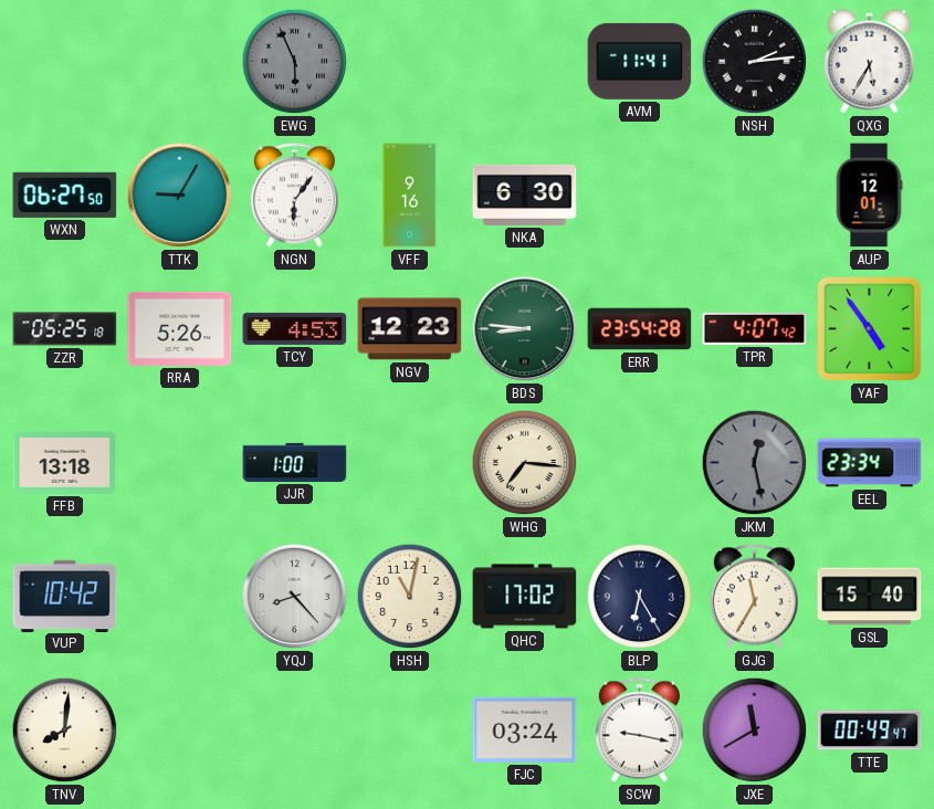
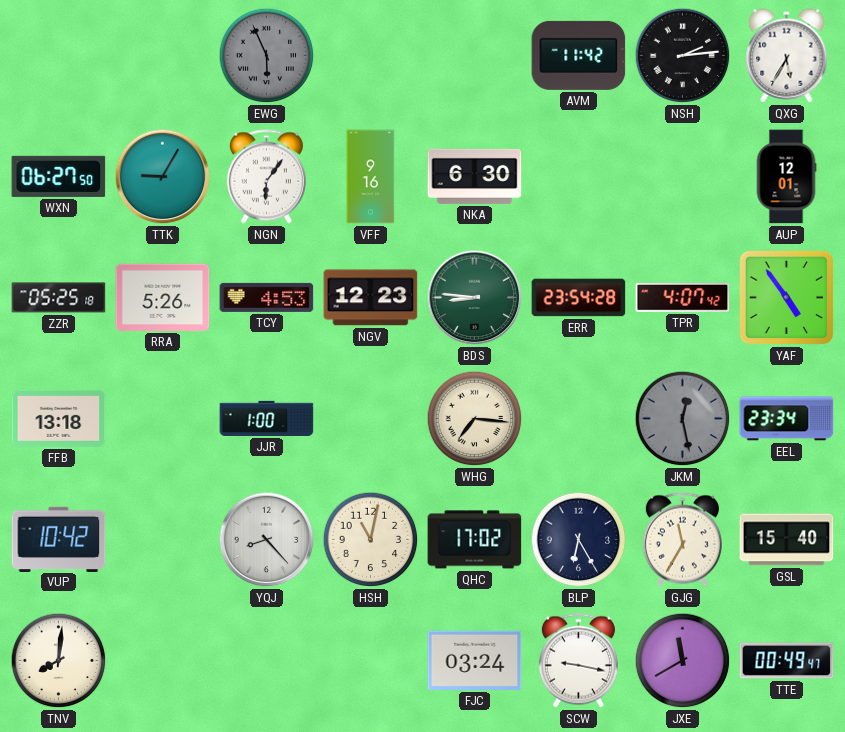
AVM: 11:41 -> 11:42 (579, 55)
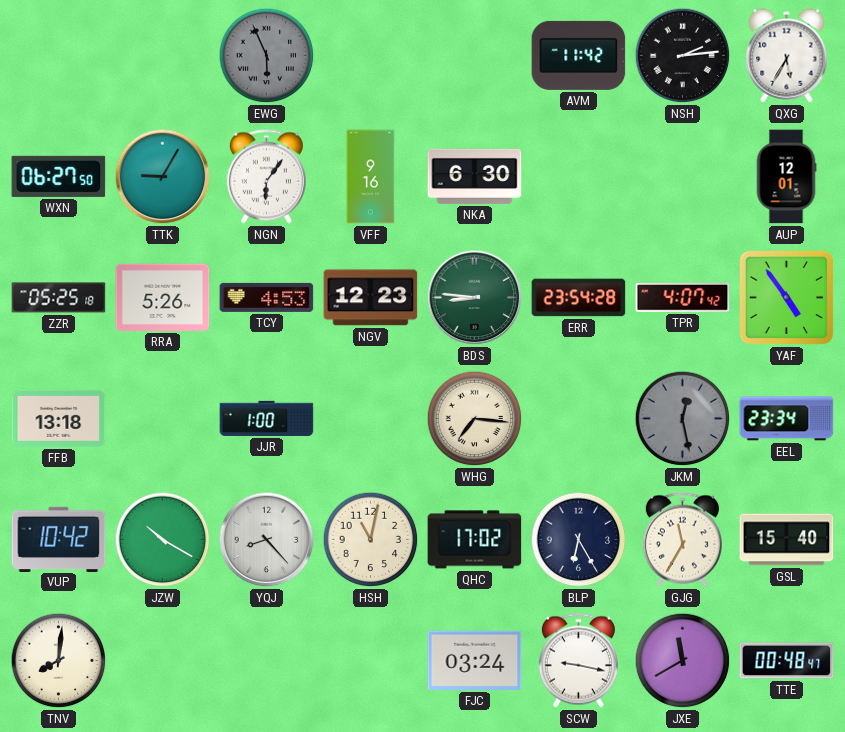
JZW: none -> 10:20 (163, 540)
TTE: 00:49 -> 00:48 (787, 661)
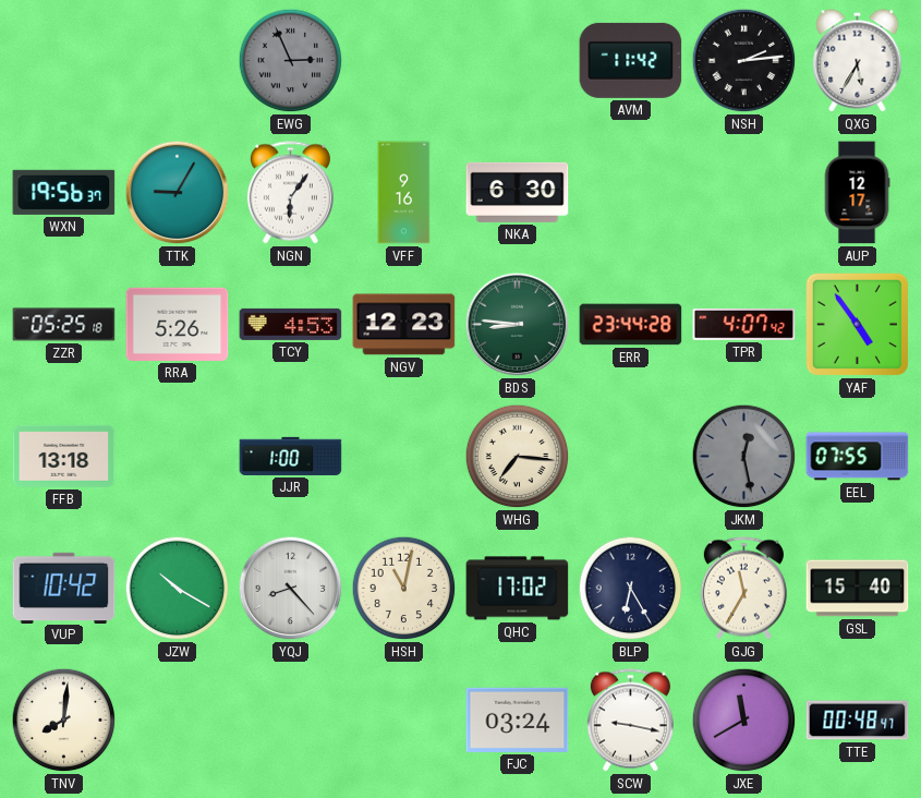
EWG: 5:56 -> 2:56 (291, 61)
WXN: 06:27 -> 19:56 (64, 192)
AUP: 12:01 -> 12:17 (857, 193)
ERR: 23:54 -> 23:44 (631, 325)
EEL: 23:34 -> 07:55 (858, 457)
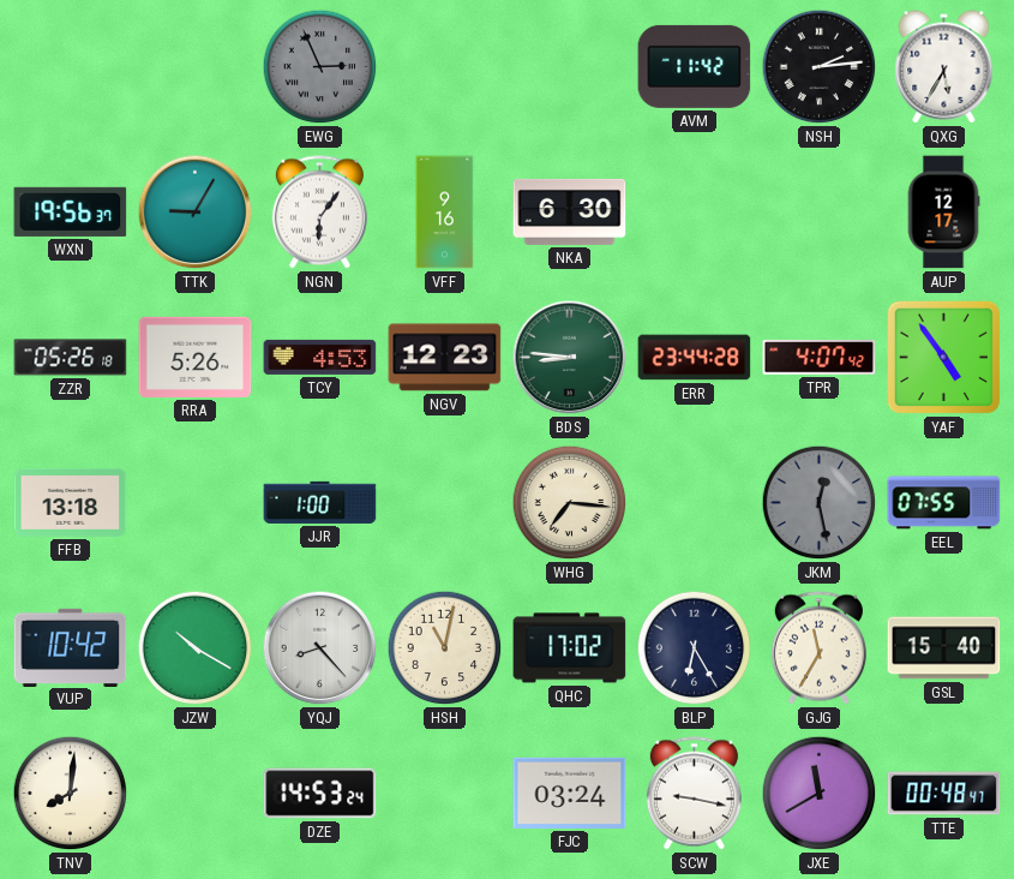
ZZR: 05:25 -> 05:26 (71, 358)
DZE: none -> 14:53 (320, 794)
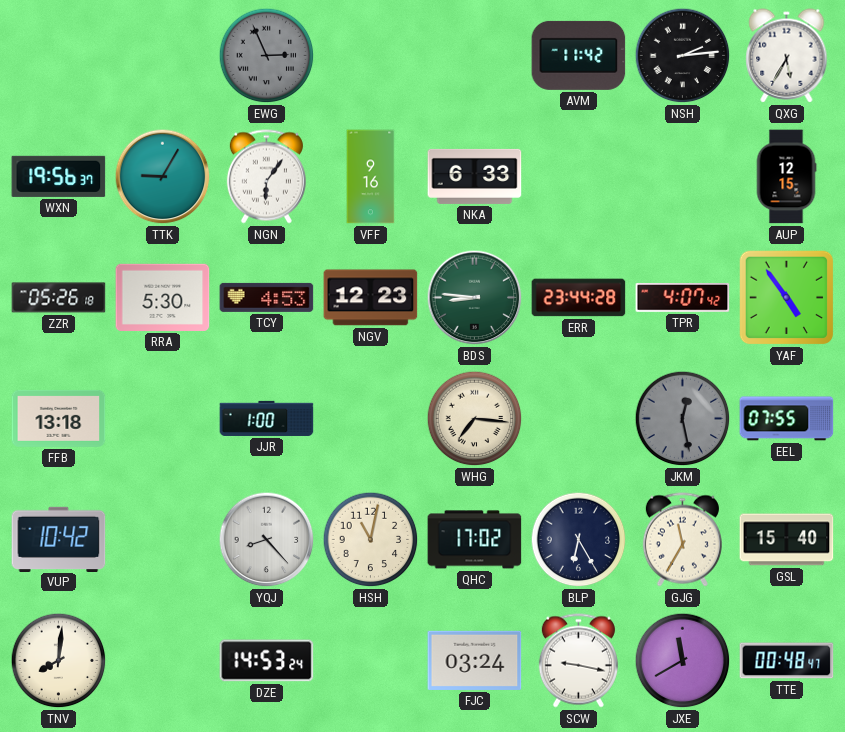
NKA: 6:30 -> 6:33 (475, 176)
AUP: 12:17 -> 12:15 (786, 177)
RRA: 5:26 -> 5:30 (163, 297)
JZW: 10:20 -> none (196, 648)
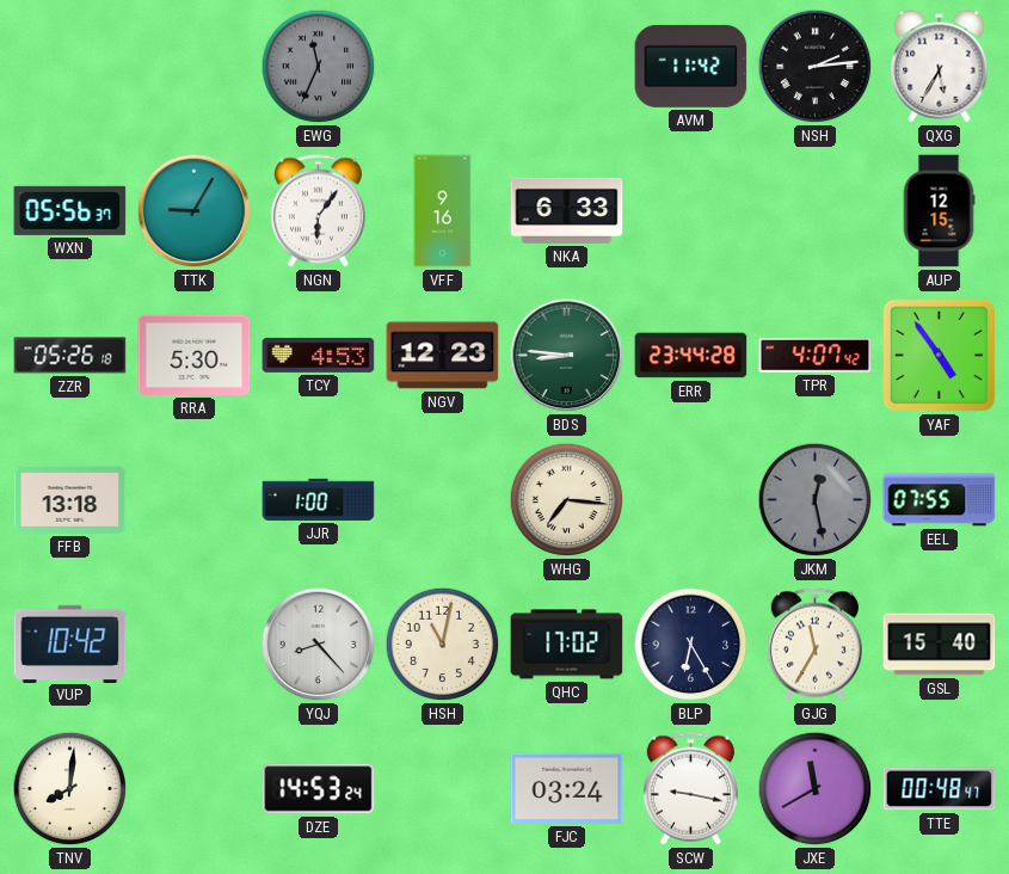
EWG: 2:56 -> 11:34 (319, 67)
WXN: 19:56 -> 05:56 (70, 210)
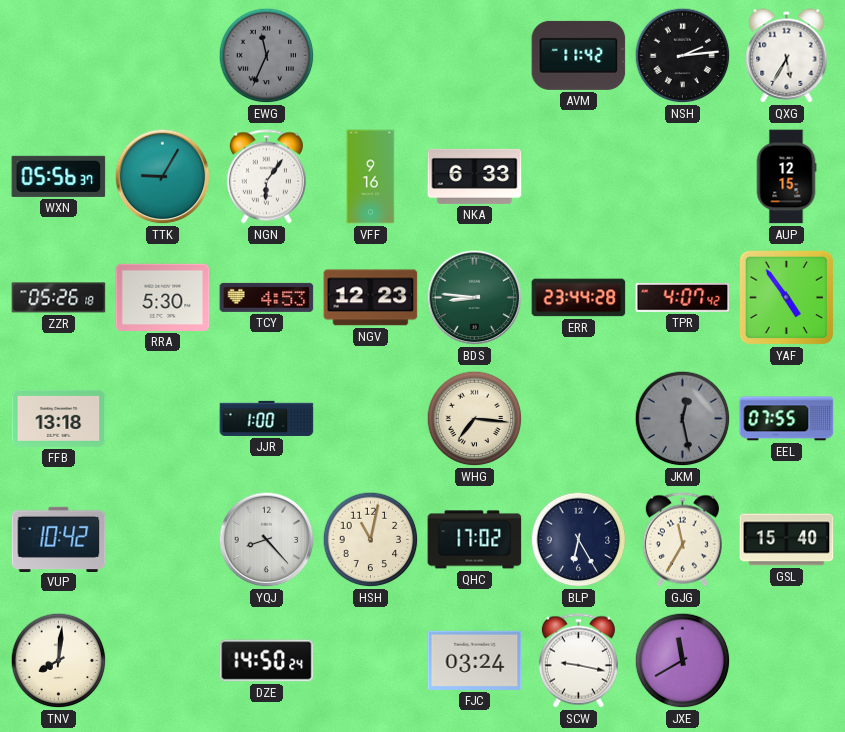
DZE: 14:53 -> 14:50 (267, 661)
TTE: 00:48 -> none (940, 789)
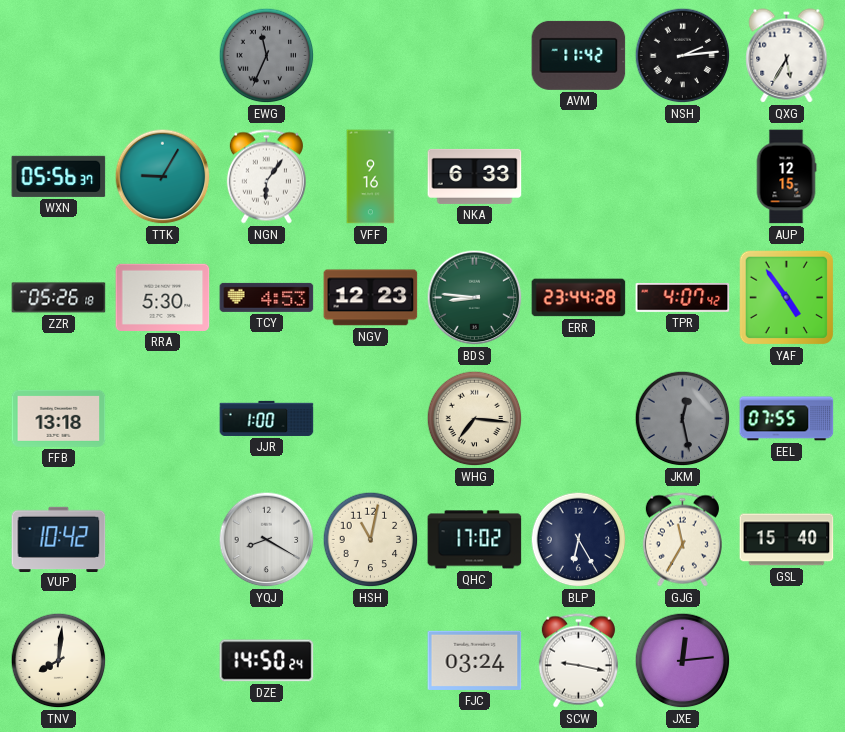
YQJ: 8:23 -> 8:20 (267, 540)
JXE: 11:40 -> 12:14 (683, 661)
